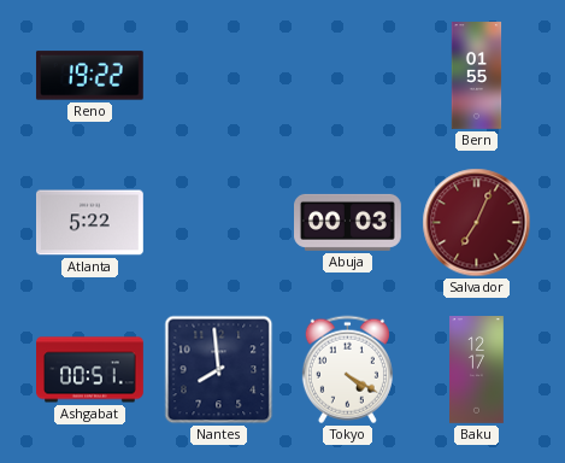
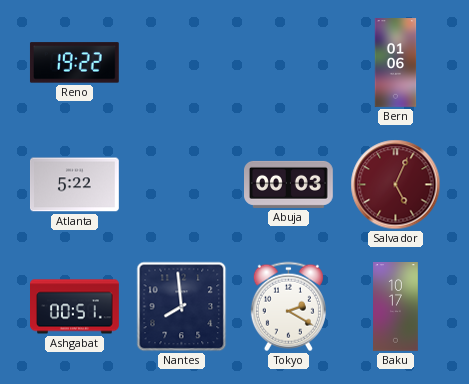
Bern: 01:55 -> 01:06 (396, 63)
Salvador: 7:04 -> 5:04 (396, 185)
Tokyo: 4:20 -> 2:20 (288, 307)
Baku: 12:17 -> 10:17 (396, 307)
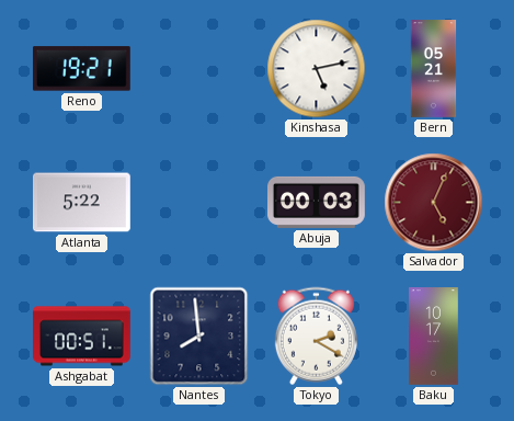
Reno: 19:22 -> 19:21 (81, 69)
Kinshasa: none -> 5:13 (317, 69)
Bern: 01:06 -> 05:21 (434, 69)
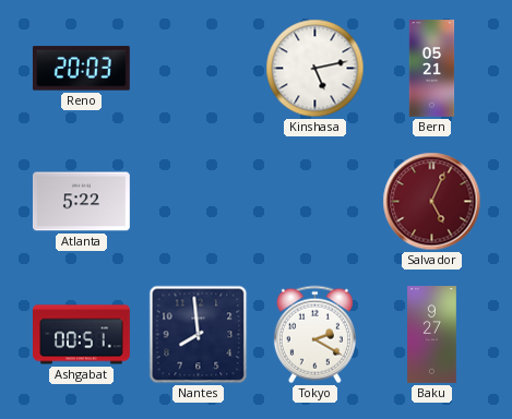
Reno: 19:21 -> 20:03 (81, 69)
Abuja: 00:03 -> none (317, 202)
Baku: 10:17 -> 9:27 (432, 335)
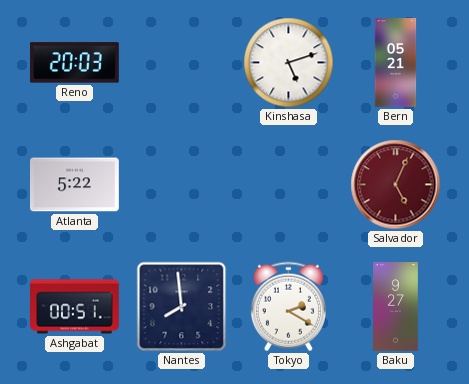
Kinshasa: 5:13 -> 5:12 (289, 63)
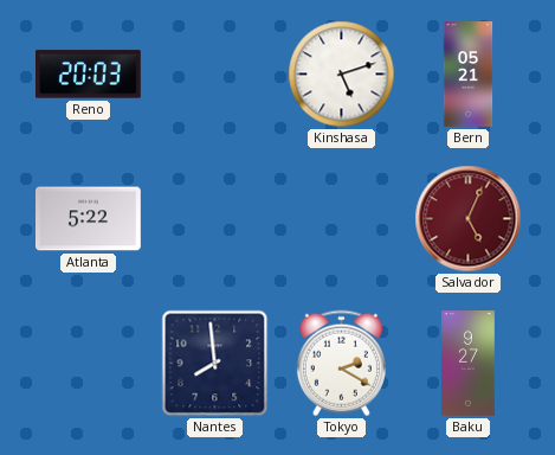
Ashgabat: 00:51 -> none (75, 307)
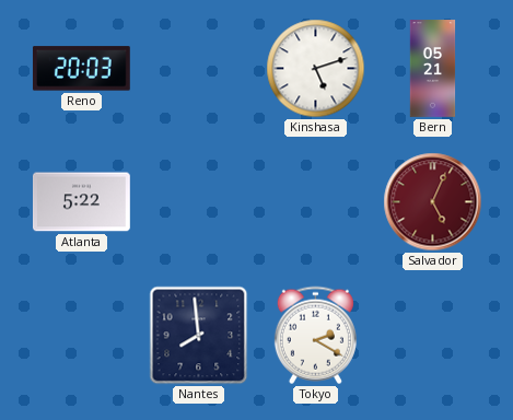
Baku: 9:27 -> none (469, 364)
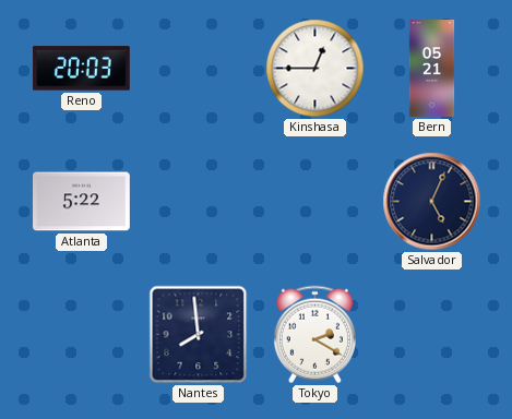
Kinshasa: 5:12 -> 12:45 (315, 69)
Salvador dial: burgundy -> navy (432, 202)
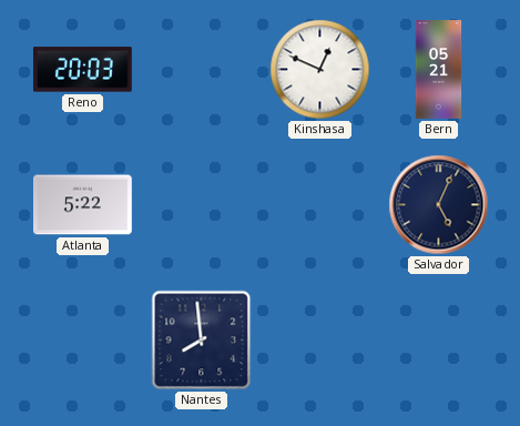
Kinshasa: 12:45 -> 12:49 (320, 70)
Tokyo: 2:20 -> none (314, 335)
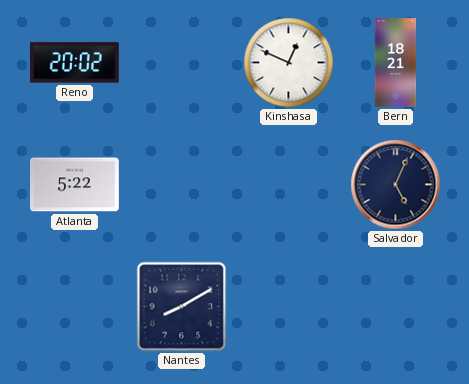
Reno: 20:03 -> 20:02 (74, 63)
Bern: 05:21 -> 18:21 (396, 63)
Nantes: 7:59 -> 8:10 (182, 307)
